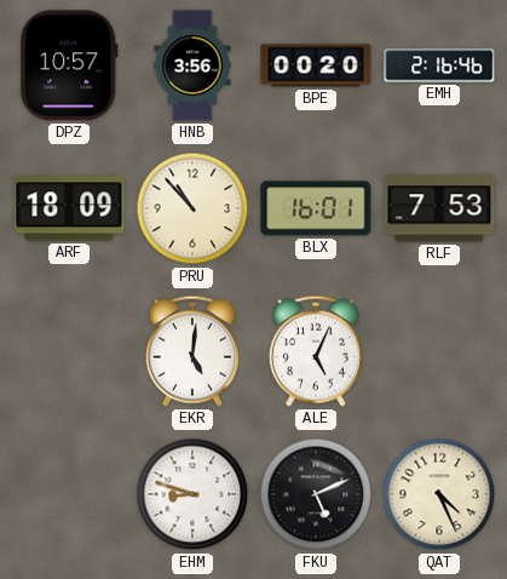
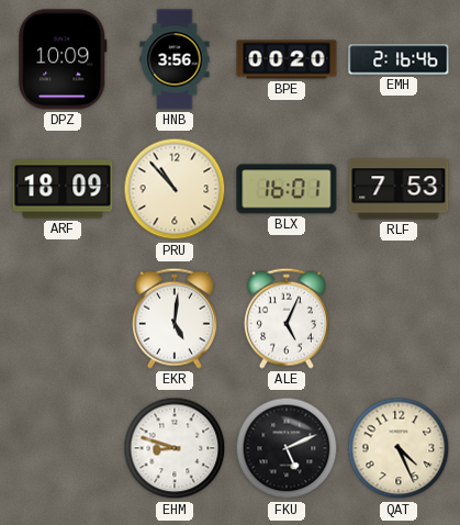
DPZ: 10:57 -> 10:09 (63, 59)
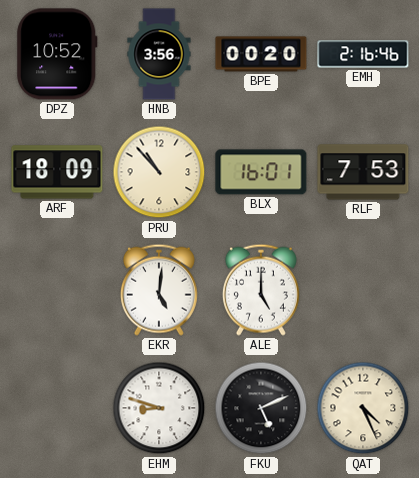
DPZ: 10:09 -> 10:52 (57, 54)
ALE: 5:04 -> 5:00 (261, 290)
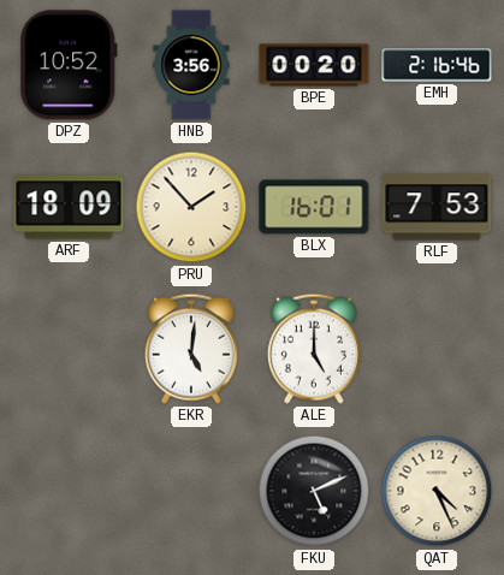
PRU: 10:53 -> 1:53 (191, 207)
EHM: 8:48 -> none (159, 408)
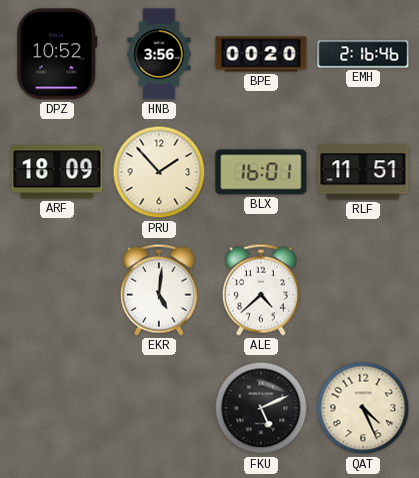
RLF: 7:53 -> 11:51 (363, 172)
ALE: 5:00 -> 4:38 (261, 290)
